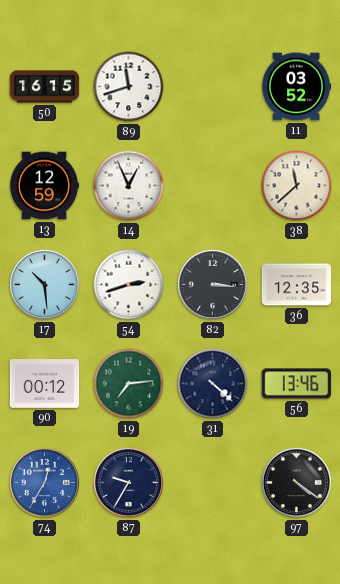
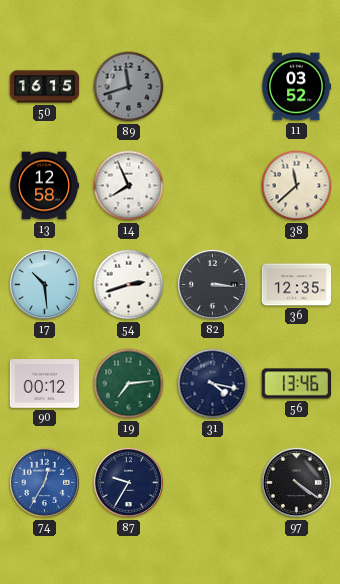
89 dial: white -> grey (129, 87)
13: 12:59 -> 12:58 (45, 186)
14: 12:56 -> 7:56 (129, 186)
31: 4:22 -> 4:17 (213, 384)
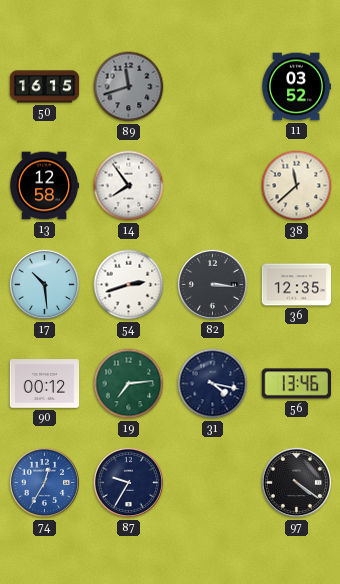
14: 7:56 -> 7:54 (129, 186)
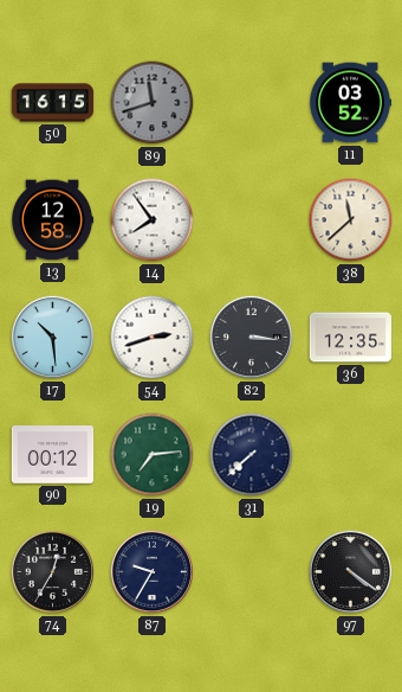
31: 4:17 -> 7:38 (252, 455)
56: 13:46 -> none (296, 384)
74 dial: blue -> black (52, 571)
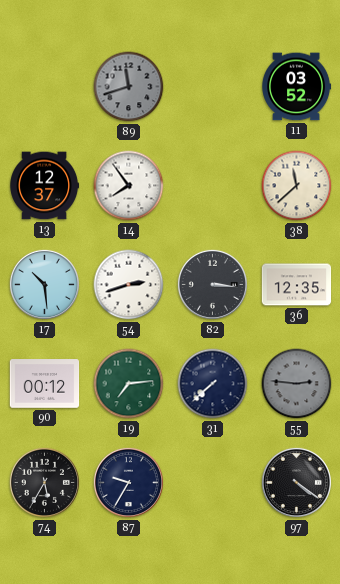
50: 16:15 -> none (53, 103)
13: 12:58 -> 12:37 (45, 186)
55: none -> 2:46 (297, 384)
74: 12:35 -> 5:35 (44, 482)
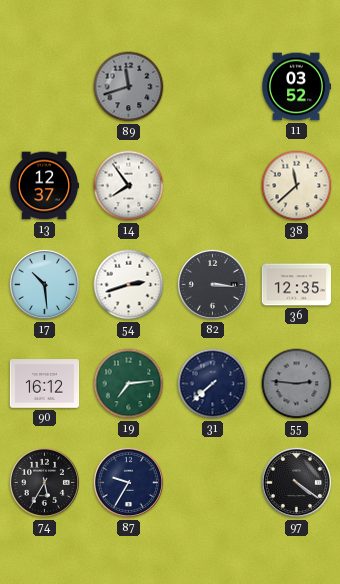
90: 00:12 -> 16:12 (45, 384)
